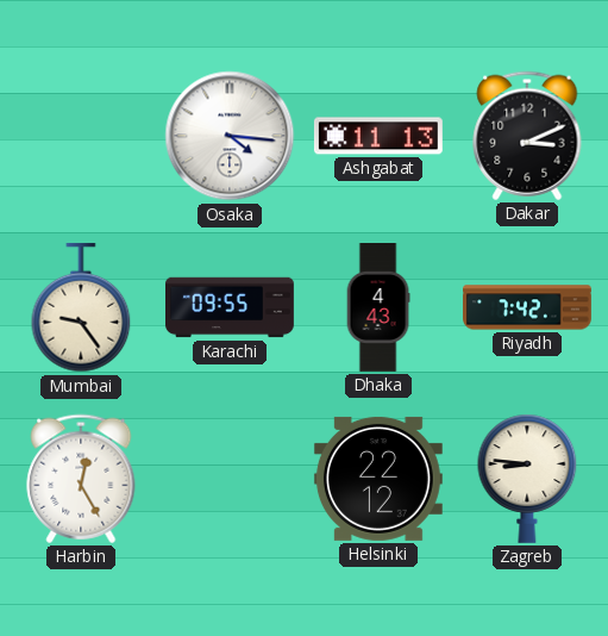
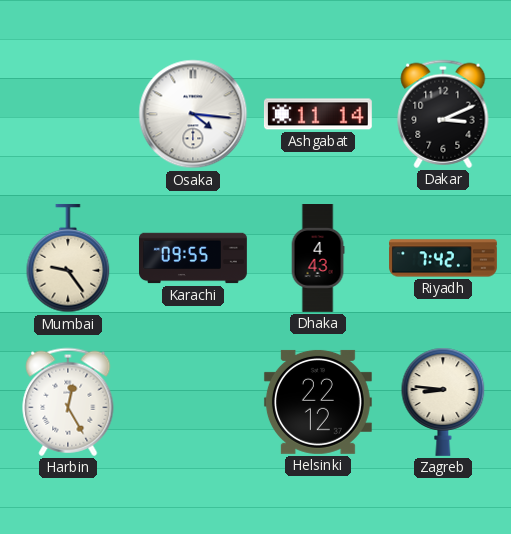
Ashgabat: 11:13 -> 11:14 (318, 114)
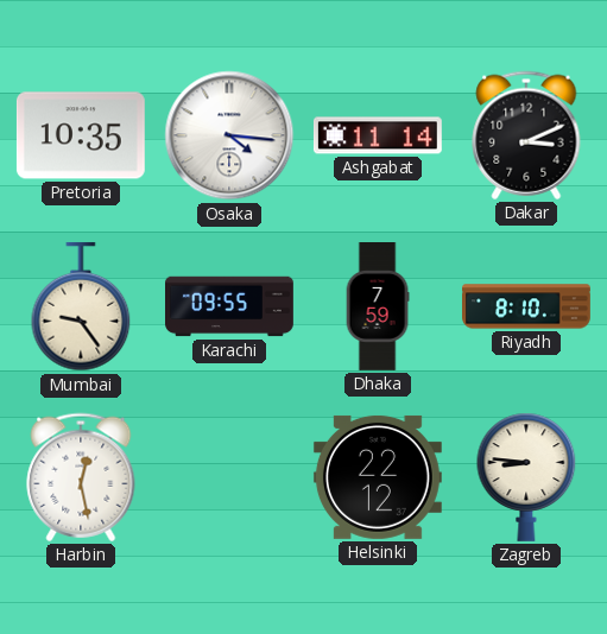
Pretoria: none -> 10:35 (81, 135)
Dhaka: 4:43 -> 7:59 (378, 308)
Riyadh: 7:42 -> 8:10 (527, 306)
Harbin: 12:25 -> 12:28 (81, 477)
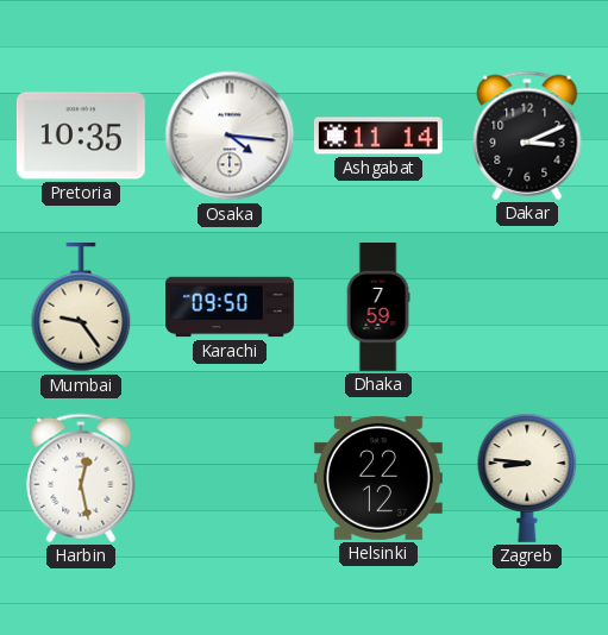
Karachi: 09:55 -> 09:50 (231, 307)
Riyadh: 8:10 -> none (527, 306)
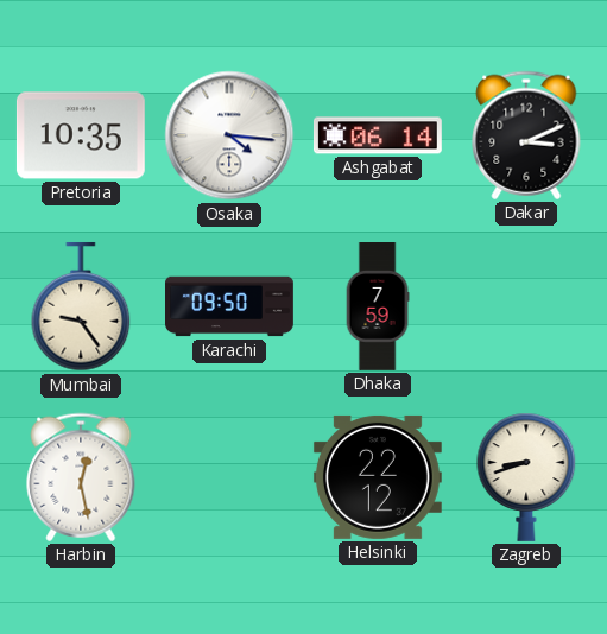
Ashgabat: 11:14 -> 06:14 (378, 135)
Zagreb: 8:46 -> 8:42 (526, 477)
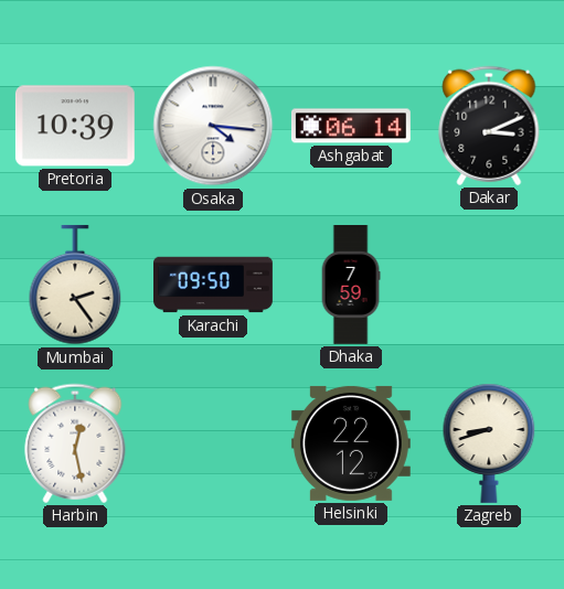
Pretoria: 10:35 -> 10:39 (75, 126)
Mumbai: 9:24 -> 2:24 (75, 285)
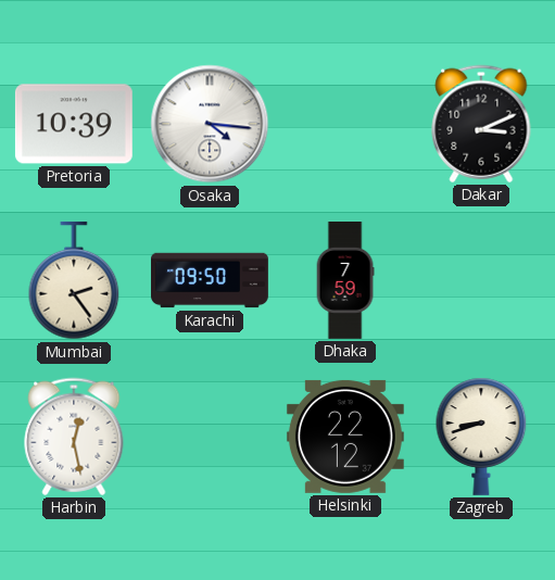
Ashgabat: 06:14 -> none (351, 126)
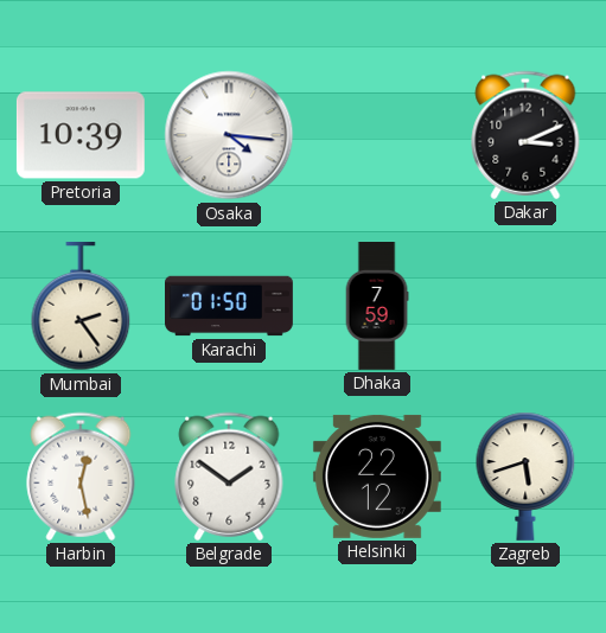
Karachi: 09:50 -> 01:50 (230, 306)
Belgrade: none -> 1:51 (229, 477)
Zagreb: 8:42 -> 5:42 (525, 477)
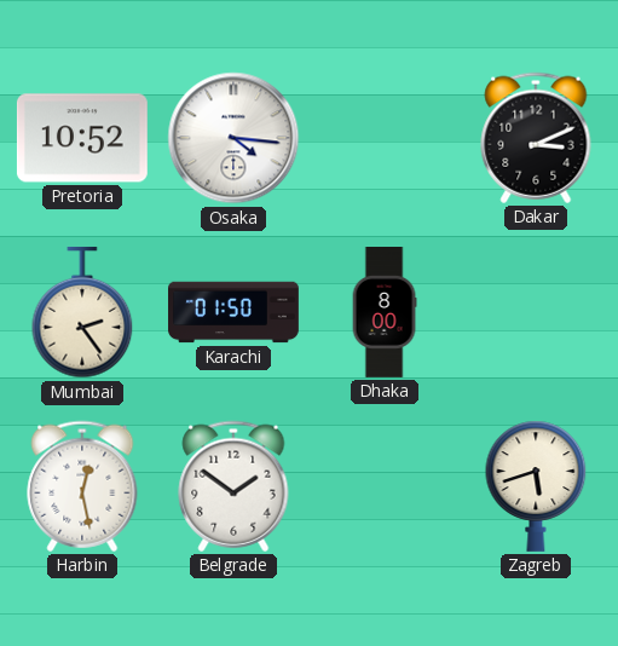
Pretoria: 10:39 -> 10:52 (82, 138)
Dhaka: 7:59 -> 8:00 (385, 313)
Helsinki: 22:12 -> none (377, 477)
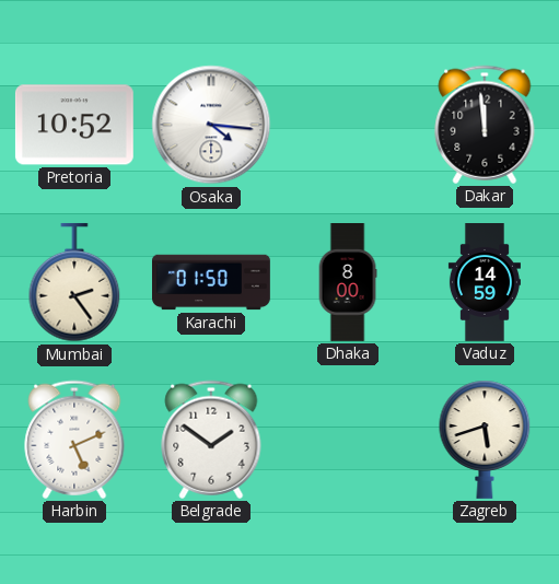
Dakar: 3:11 -> 11:59 (485, 125)
Vaduz: none -> 14:59 (485, 283)
Harbin: 12:28 -> 5:11 (74, 440)
